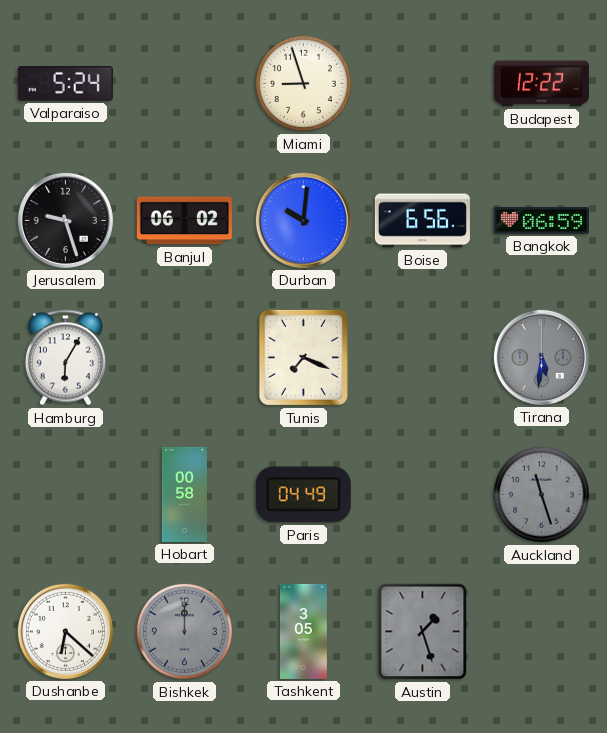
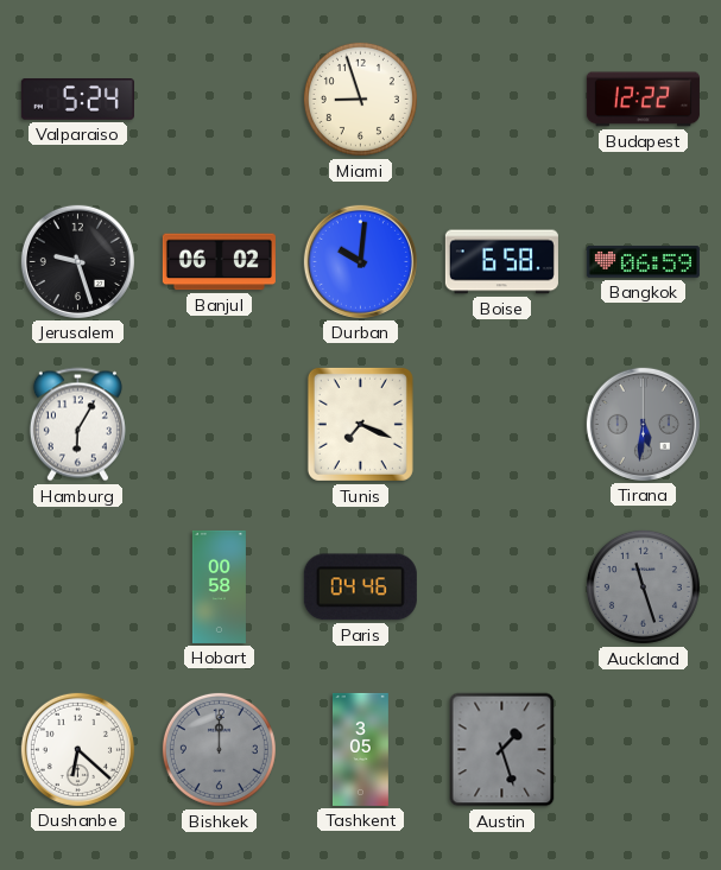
Boise: 6:56 -> 6:58 (501, 262)
Paris: 04:49 -> 04:46 (360, 588)
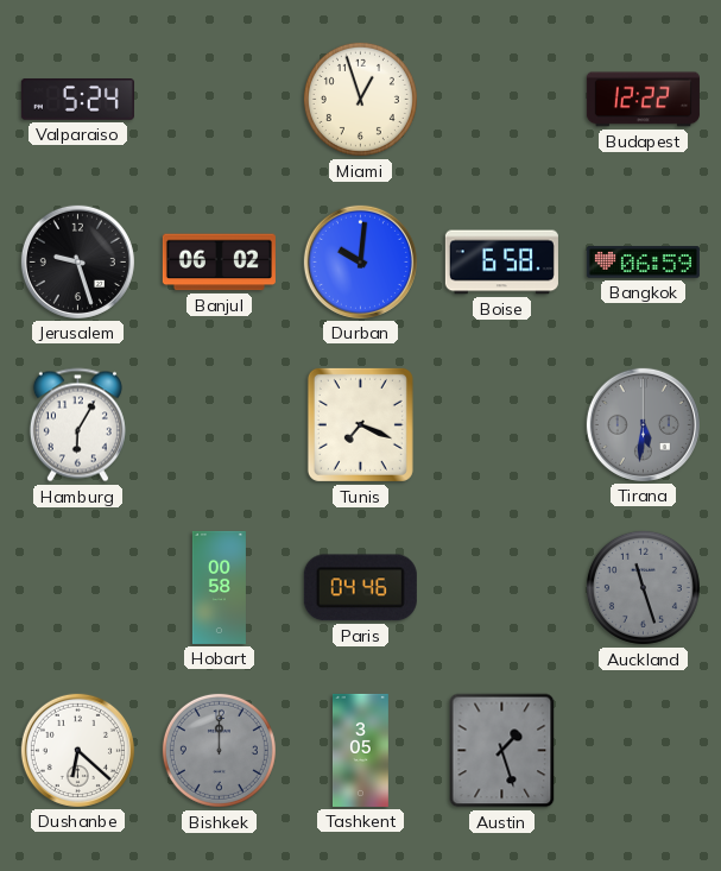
Miami: 8:57 -> 12:57 (360, 99)
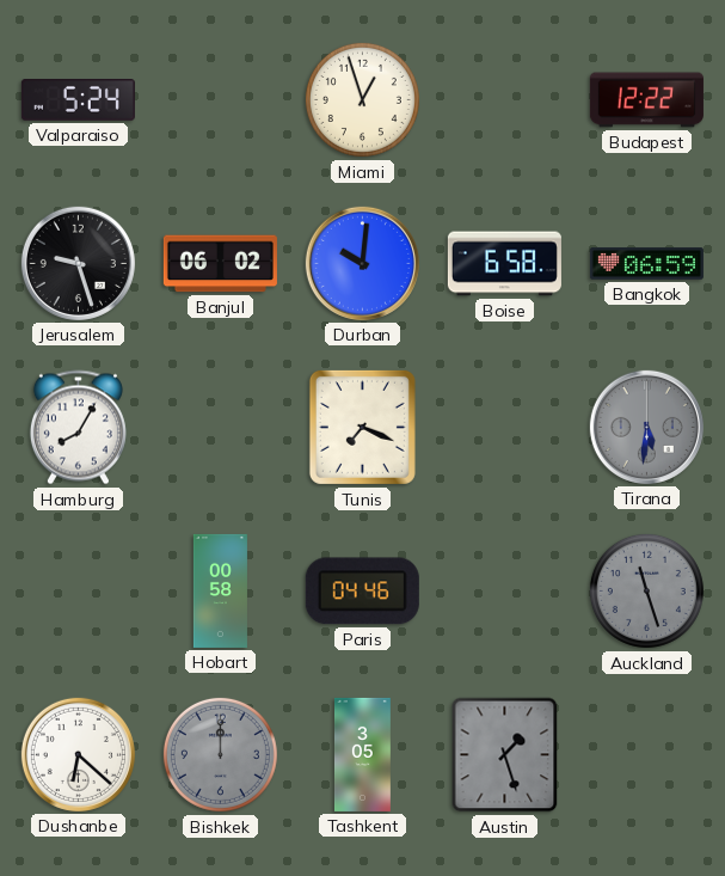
Hamburg: 6:05 -> 8:05 (78, 428)
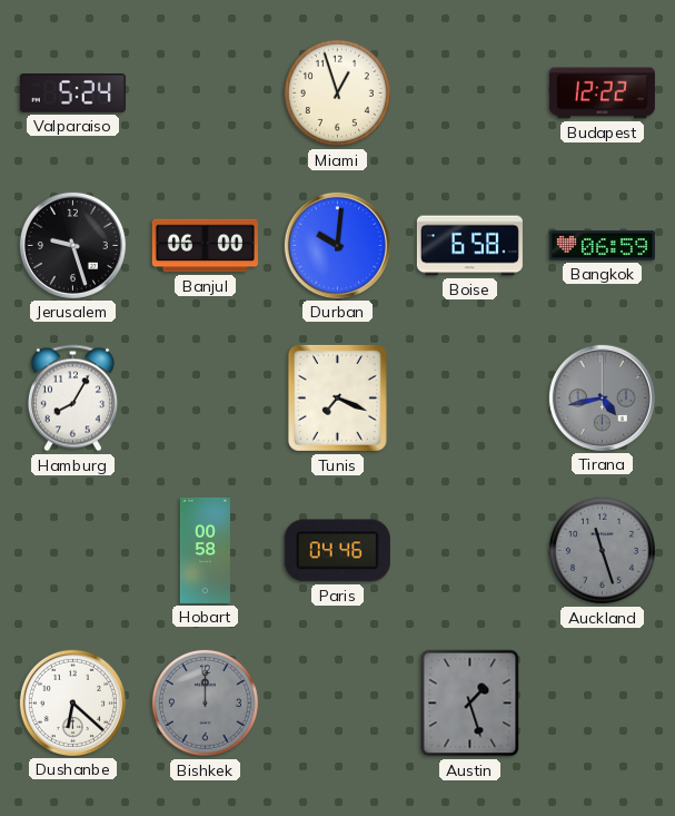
Banjul: 06:02 -> 06:00 (205, 246)
Tirana: 5:31 -> 4:43 (602, 397)
Tashkent: 3:05 -> none (362, 754)
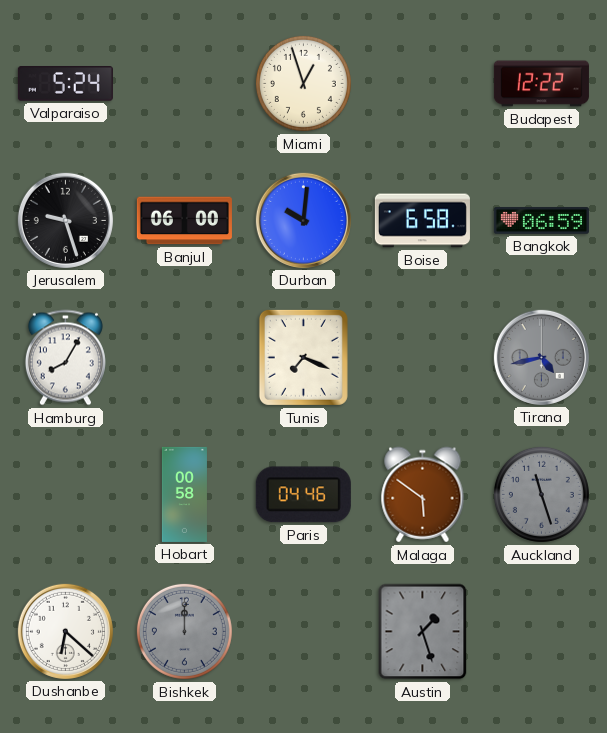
Malaga: none -> 5:51 (423, 495)
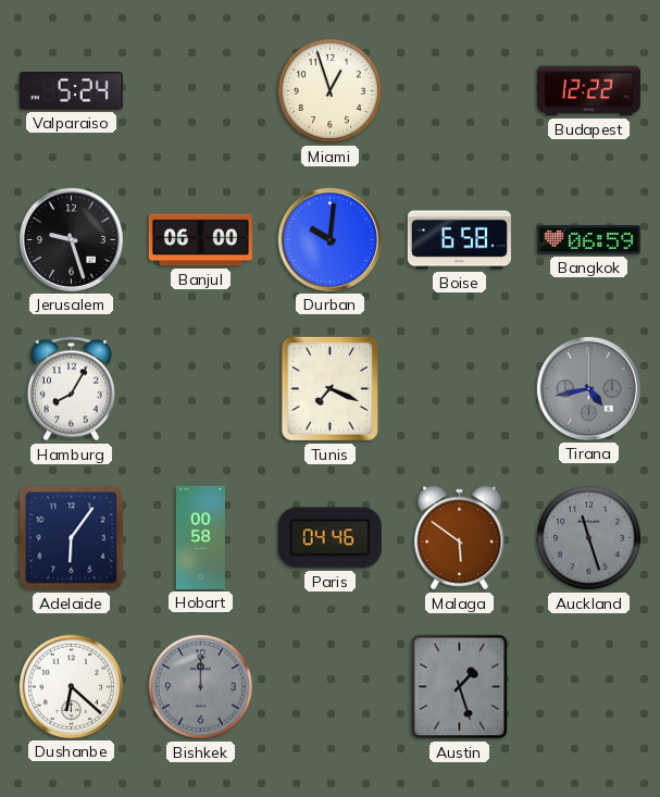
Adelaide: none -> 6:06 (72, 538)
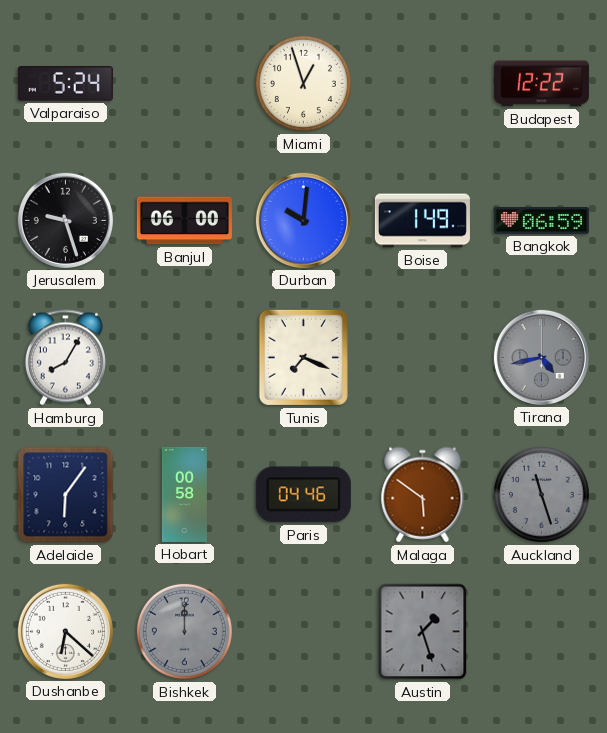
Boise: 6:58 -> 1:49 (422, 221)
